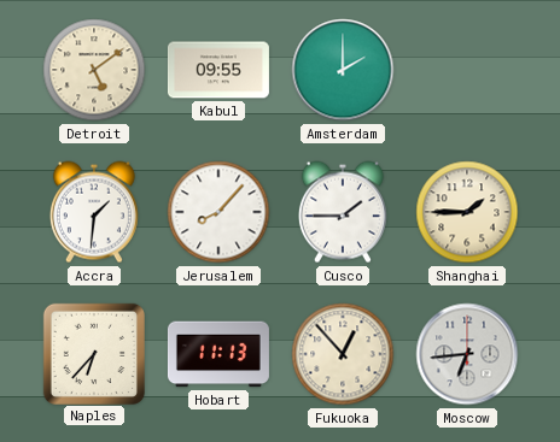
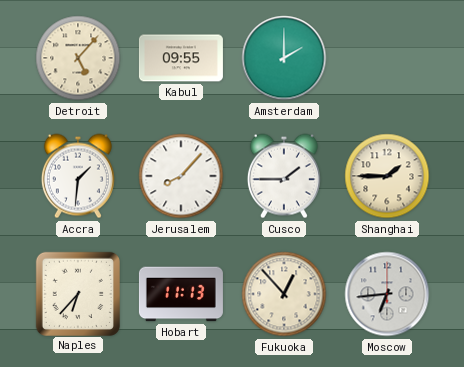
Detroit: 5:09 -> 5:07 (78, 58)
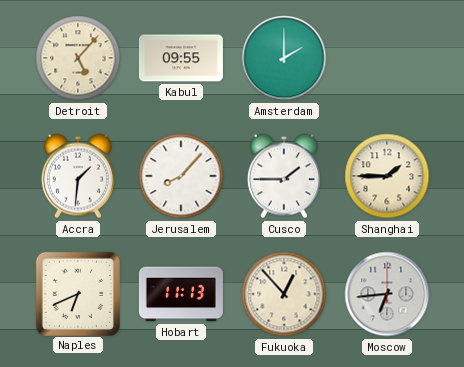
Naples: 6:37 -> 6:41 (78, 293)
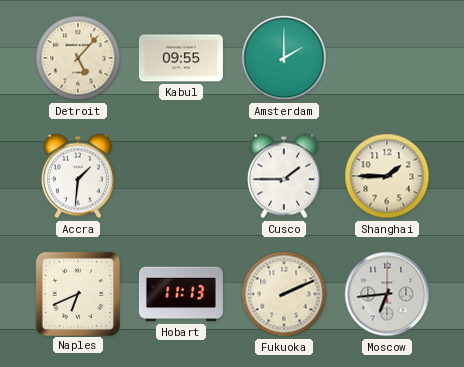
Jerusalem: 8:07 -> none (181, 176)
Fukuoka: 12:53 -> 2:11 (284, 294)
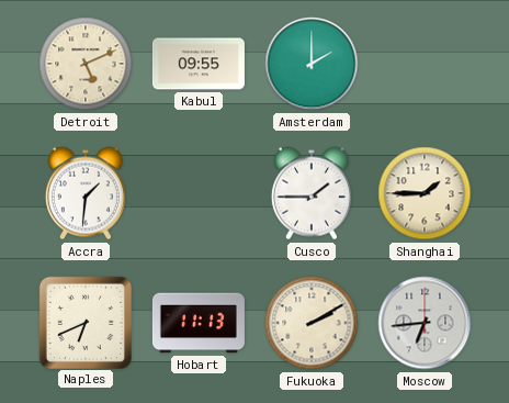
Detroit: 5:07 -> 5:11 (86, 64)
Fukuoka: 2:11 -> 2:10 (312, 323)
